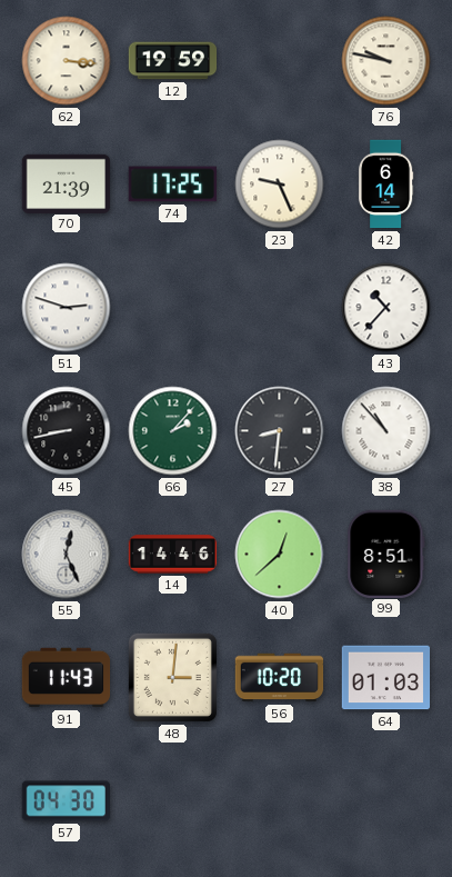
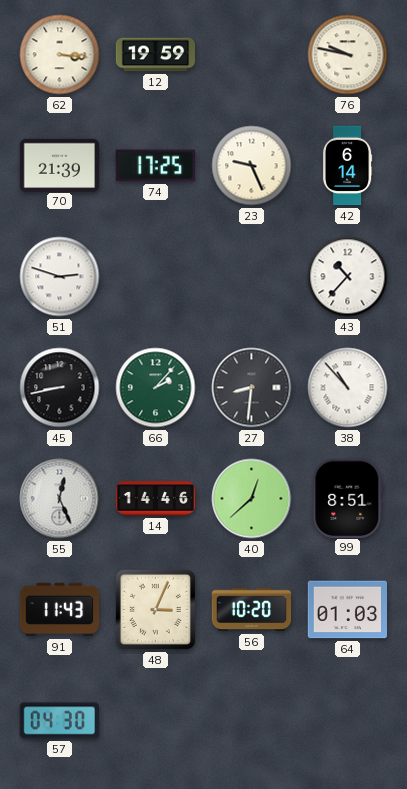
48: 3:01 -> 3:04 (155, 609)
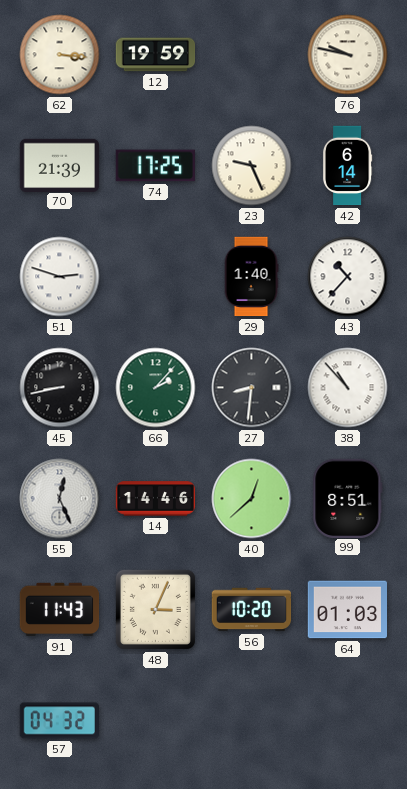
29: none -> 1:40 (251, 277)
57: 04:30 -> 04:32 (59, 721)
